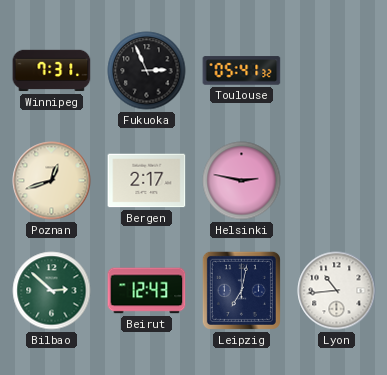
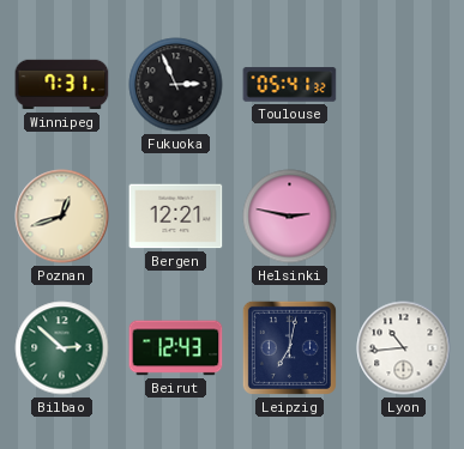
Bergen: 2:17 -> 12:21 (176, 217)
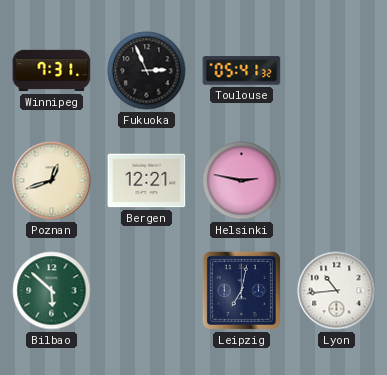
Bilbao: 2:52 -> 5:52 (52, 291)
Beirut: 12:43 -> none (176, 348)
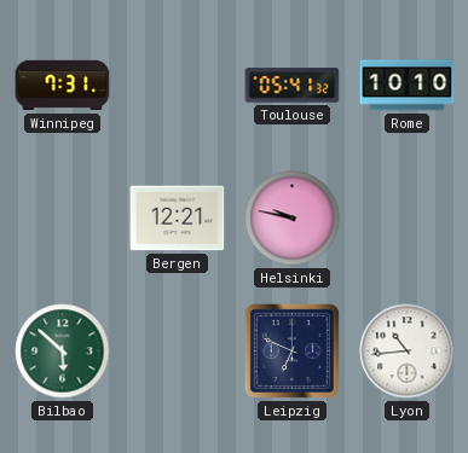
Fukuoka: 2:56 -> none (147, 71)
Rome: none -> 10:10 (408, 86)
Poznan: 12:42 -> none (52, 181)
Helsinki: 2:47 -> 9:47 (293, 219)
Leipzig: 7:02 -> 6:49 (291, 350)
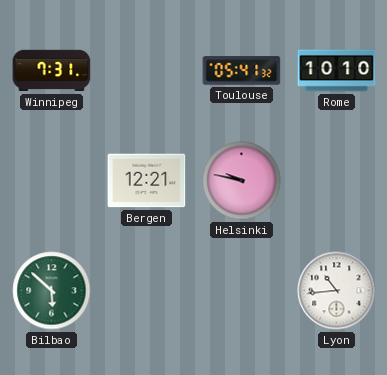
Leipzig: 6:49 -> none (291, 350)
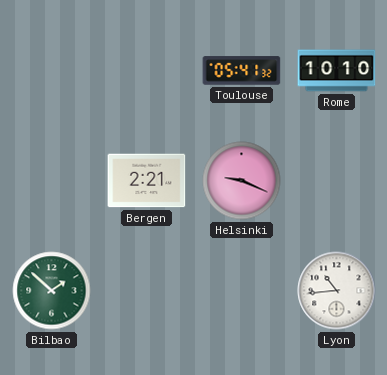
Winnipeg: 7:31 -> none (52, 71)
Bergen: 12:21 -> 2:21 (147, 181)
Helsinki: 9:47 -> 9:19 (242, 181)
Bilbao: 5:52 -> 1:52 (52, 291)
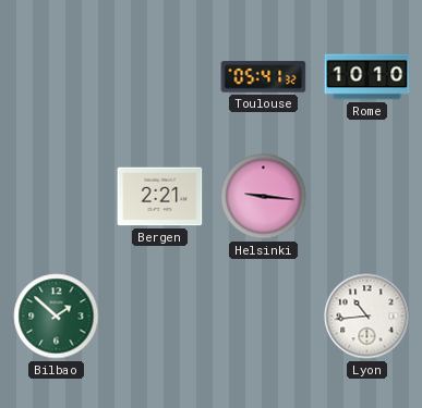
Helsinki: 9:19 -> 9:16 (264, 197)
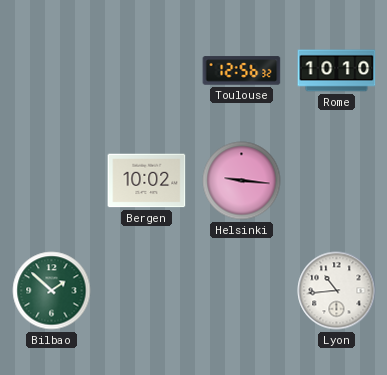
Toulouse: 05:41 -> 12:56 (242, 71)
Bergen: 2:21 -> 10:02 (147, 181)
